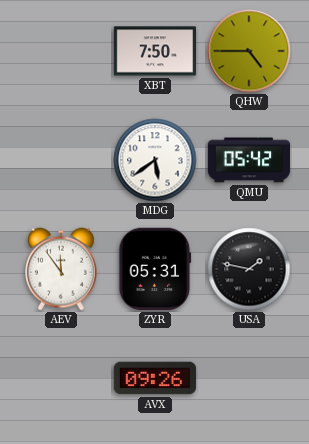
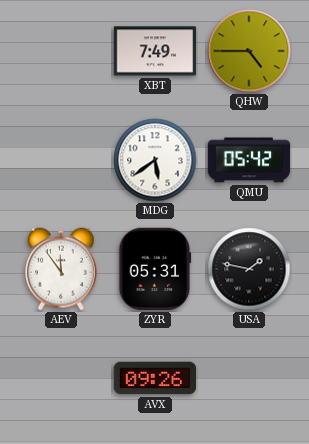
XBT: 7:50 -> 7:49 (155, 51)
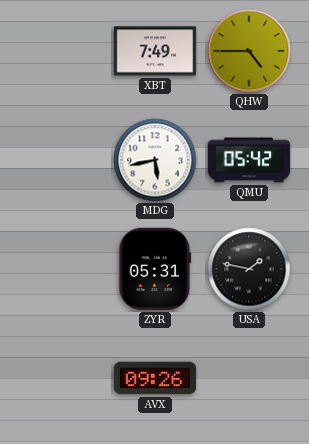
MDG: 5:39 -> 5:43 (155, 160)
AEV: 11:54 -> none (62, 269)
